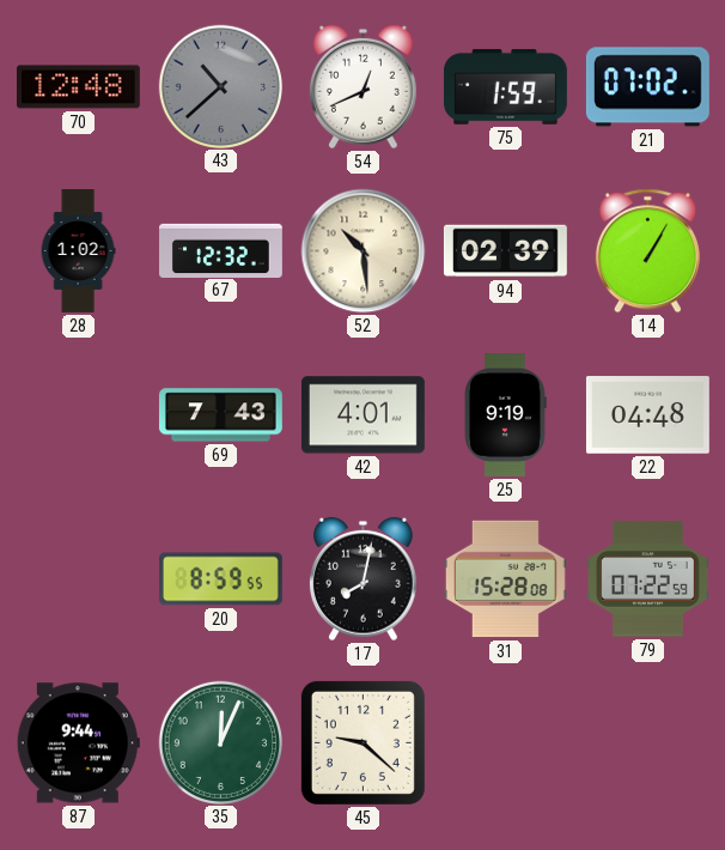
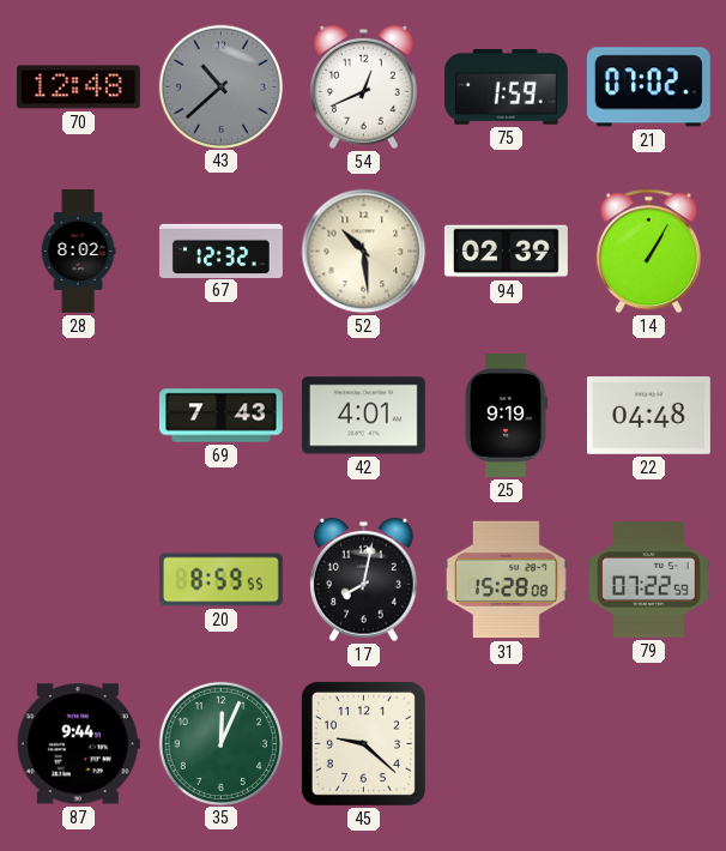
28: 1:02 -> 8:02 (78, 252)
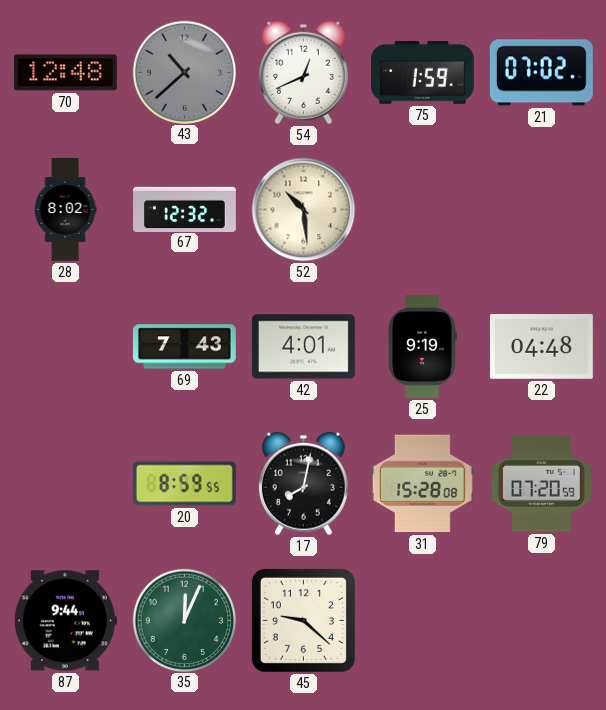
94: 02:39 -> none (506, 252)
14: 1:05 -> none (648, 252)
79: 07:22 -> 07:20 (541, 484)
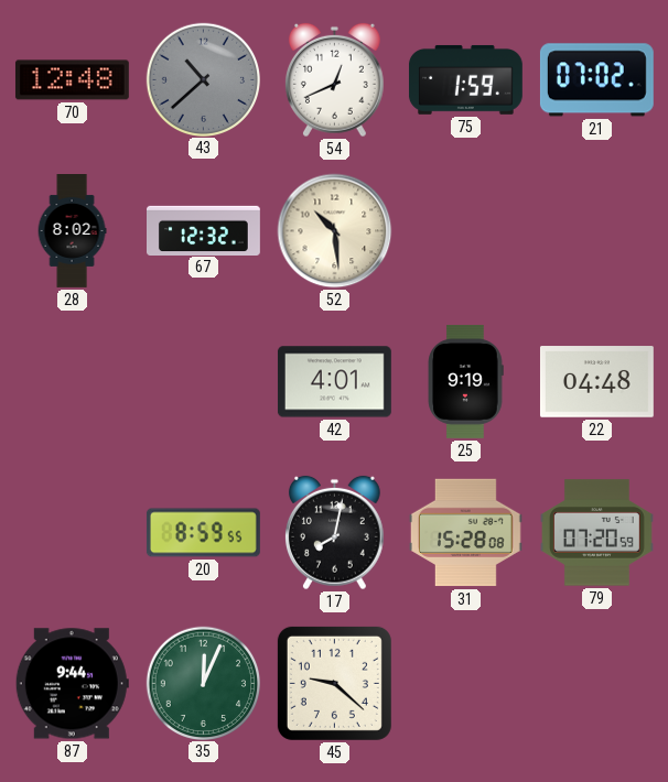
69: 7:43 -> none (184, 347)
